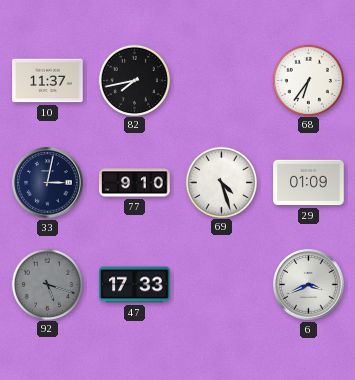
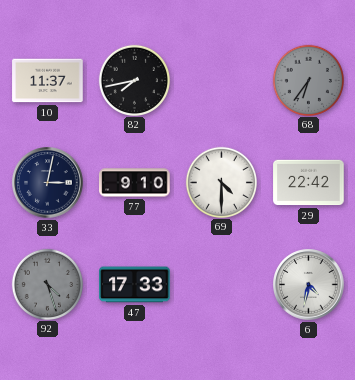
68 dial: white -> grey (308, 80)
69: 4:27 -> 4:30 (221, 182)
29: 01:09 -> 22:42 (309, 183)
92: 5:18 -> 4:27 (47, 284)
6: 3:41 -> 4:32 (309, 285)
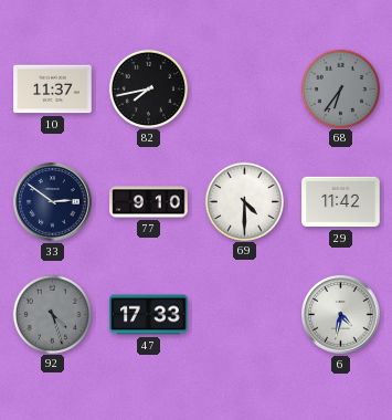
33: 3:02 -> 2:51 (53, 202)
29: 22:42 -> 11:42 (341, 202)
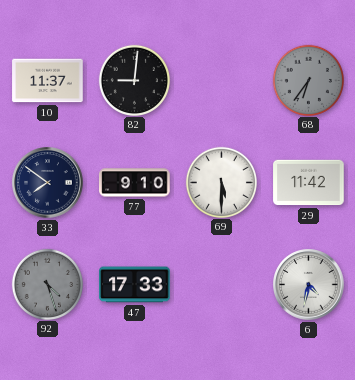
82: 7:43 -> 9:01 (134, 80)
33: 2:51 -> 7:51 (48, 183)
69: 4:30 -> 5:30 (221, 182)
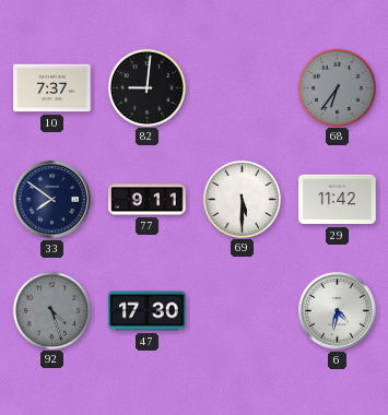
10: 11:37 -> 7:37 (52, 88)
77: 9:10 -> 9:11 (148, 200)
47: 17:33 -> 17:30 (148, 311)
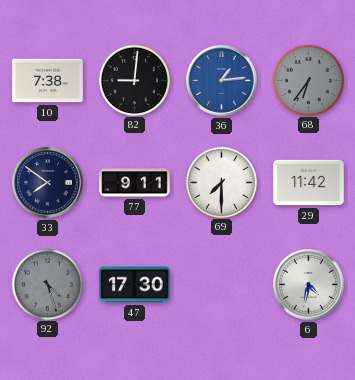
10: 7:37 -> 7:38 (48, 81)
36: none -> 1:14 (222, 81)
69: 5:30 -> 7:30 (221, 182)
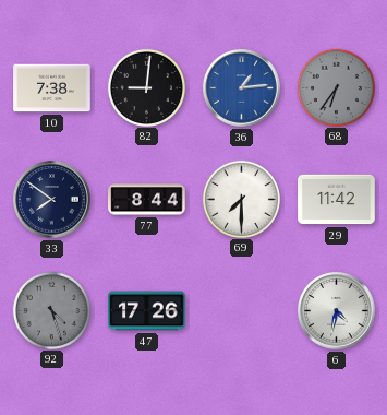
77: 9:11 -> 8:44 (147, 200)
47: 17:30 -> 17:26 (147, 311)
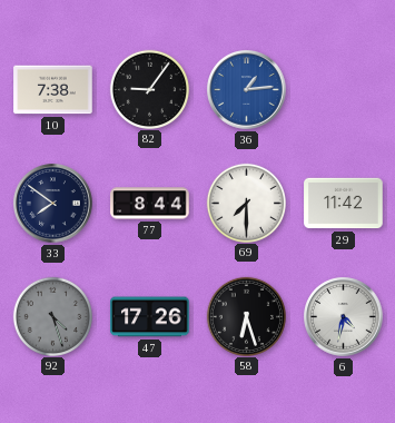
82: 9:01 -> 9:06 (149, 89)
68: 6:36 -> none (336, 87)
58: none -> 6:27 (246, 316)
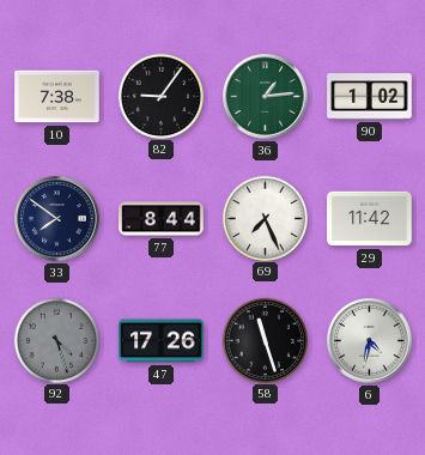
36 dial: blue -> green (266, 97)
90: none -> 1:02 (370, 97)
69: 7:30 -> 7:26 (265, 218)
58: 6:27 -> 11:27 (265, 340)
